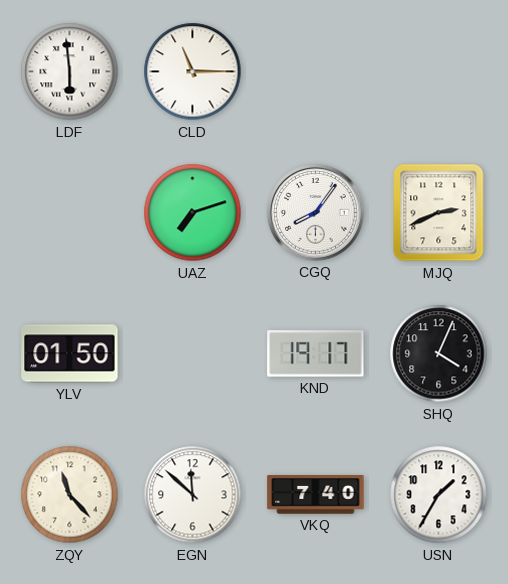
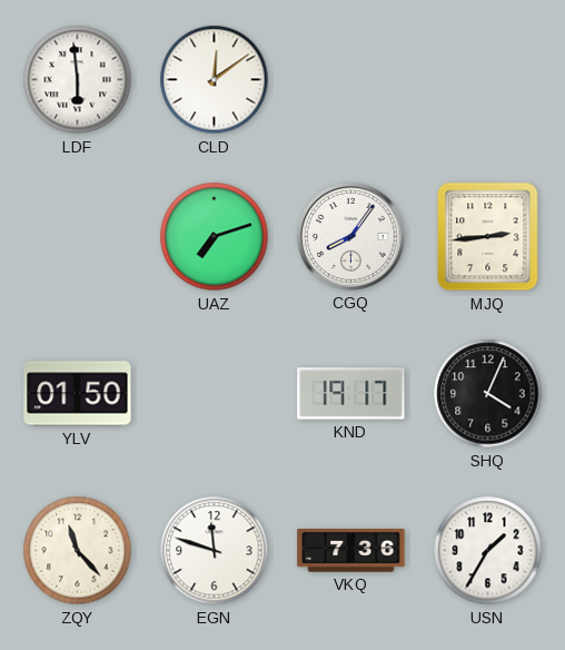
CLD: 11:15 -> 12:09 (215, 80)
MJQ: 2:41 -> 2:44 (488, 237)
EGN: 11:52 -> 11:48 (215, 551)
VKQ: 7:40 -> 7:36 (351, 551)
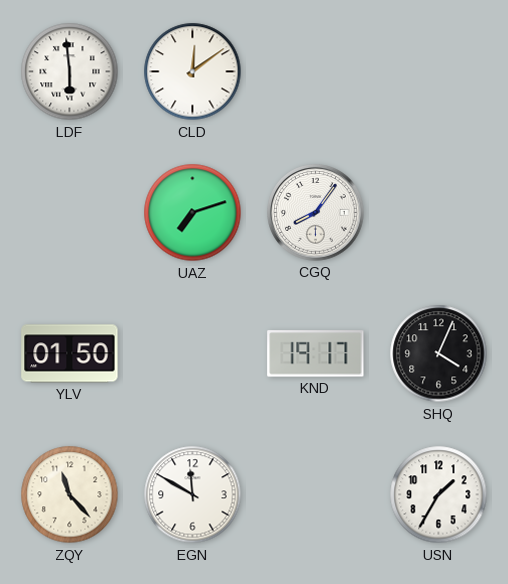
MJQ: 2:44 -> none (488, 237)
EGN: 11:48 -> 11:50 (193, 495)
VKQ: 7:36 -> none (351, 551)
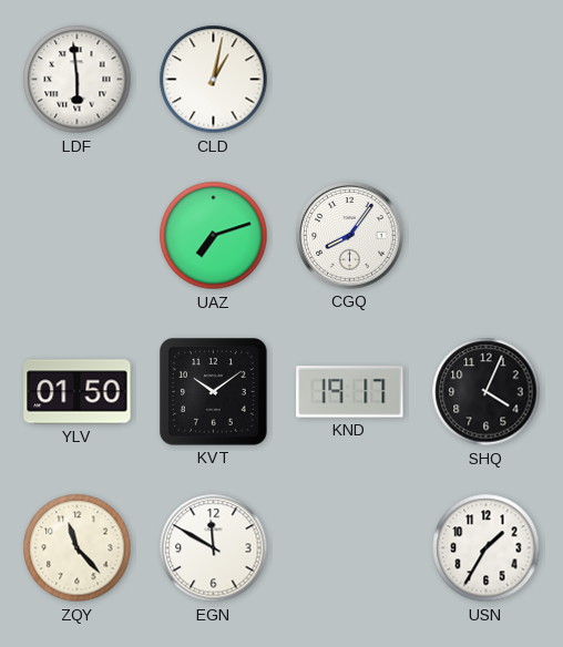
CLD: 12:09 -> 1:02 (214, 80)
KVT: none -> 10:09 (214, 392)
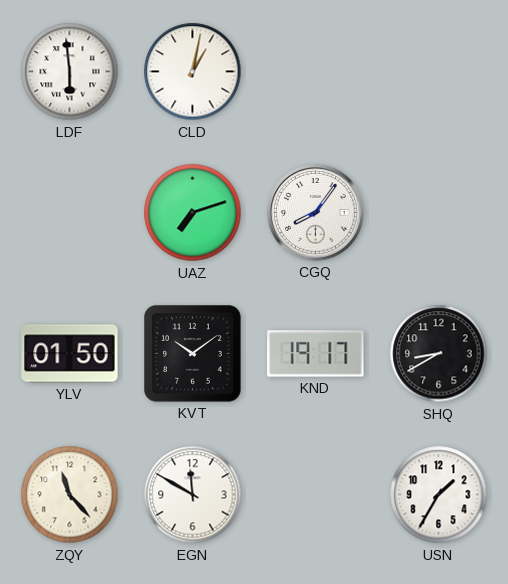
SHQ: 4:04 -> 8:40 (439, 354)
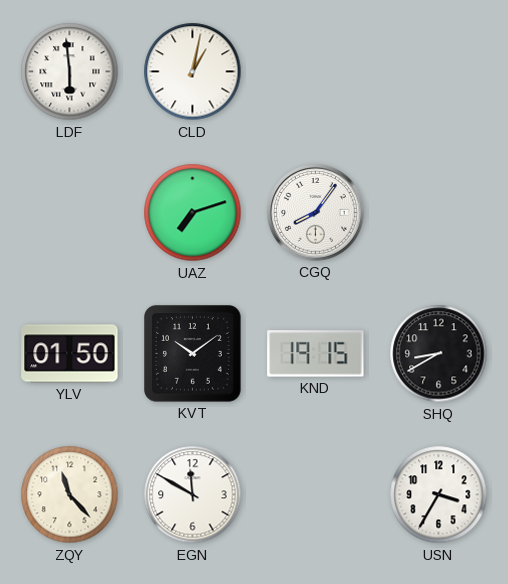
KND: 19:17 -> 19:15 (316, 354)
USN: 1:35 -> 3:35 (439, 495)
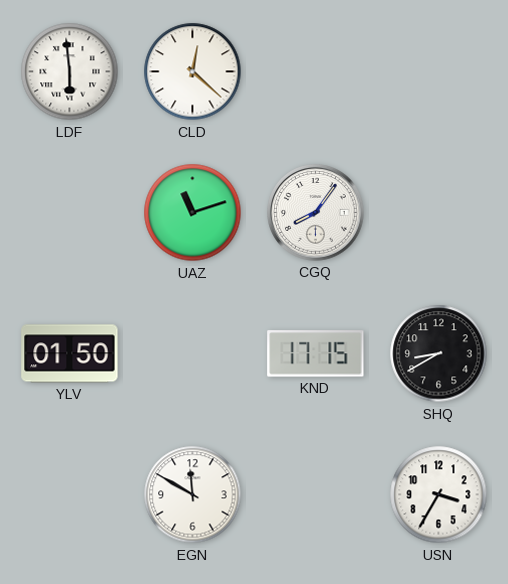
CLD: 1:02 -> 12:22 (193, 72)
UAZ: 7:12 -> 11:12 (193, 213)
KVT: 10:09 -> none (193, 354)
KND: 19:15 -> 17:15 (316, 354)
ZQY: 11:23 -> none (70, 495)
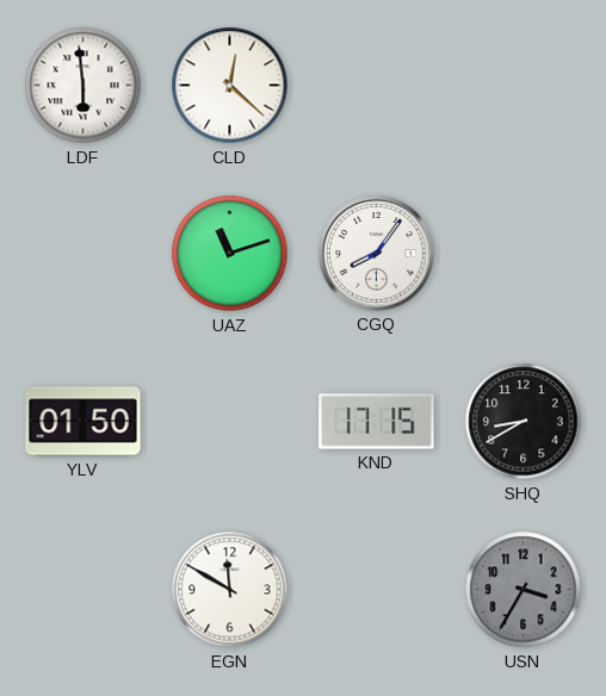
USN dial: white -> grey (524, 590)
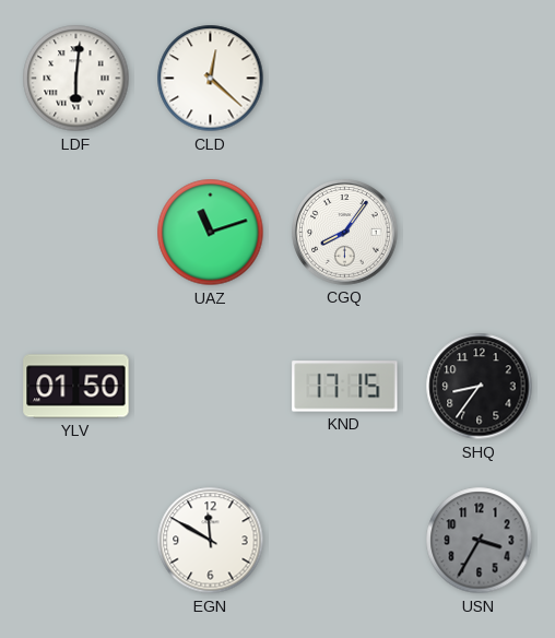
LDF: 5:59 -> 6:01 (76, 79)
SHQ: 8:40 -> 8:36 (480, 387)
